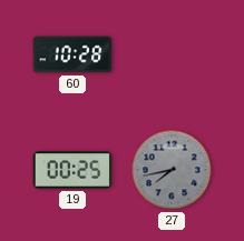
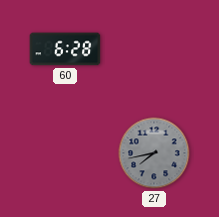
60: 10:28 -> 6:28 (65, 49)
19: 00:25 -> none (72, 170)
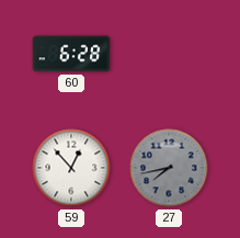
59: none -> 12:53 (71, 168)
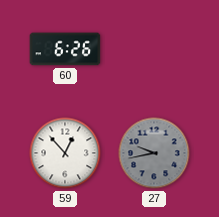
60: 6:28 -> 6:26 (65, 49)
27: 7:43 -> 9:43 (154, 153)
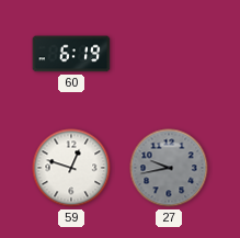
60: 6:26 -> 6:19 (71, 54)
59: 12:53 -> 12:48 (71, 168)
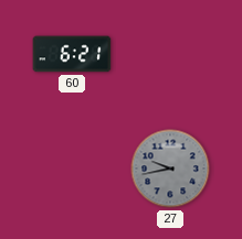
60: 6:19 -> 6:21 (72, 54)
59: 12:48 -> none (71, 168)
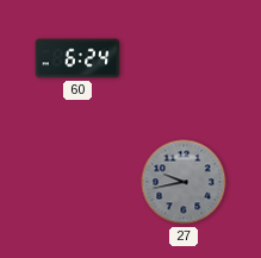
60: 6:21 -> 6:24 (77, 58)
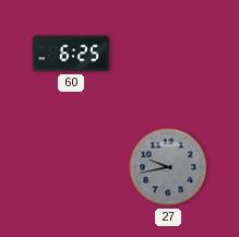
60: 6:24 -> 6:25 (71, 54)
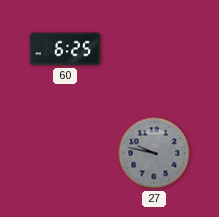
27: 9:43 -> 9:47 (154, 153)
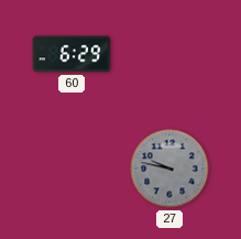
60: 6:25 -> 6:29 (72, 54)
